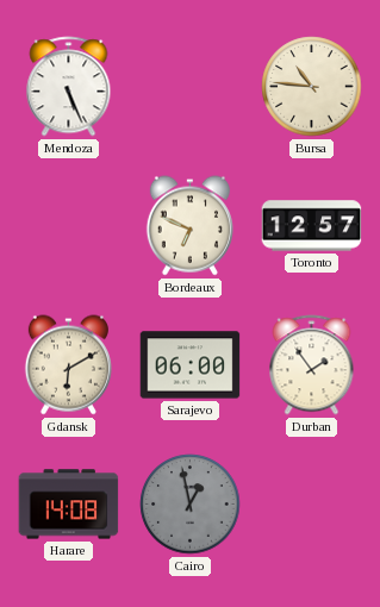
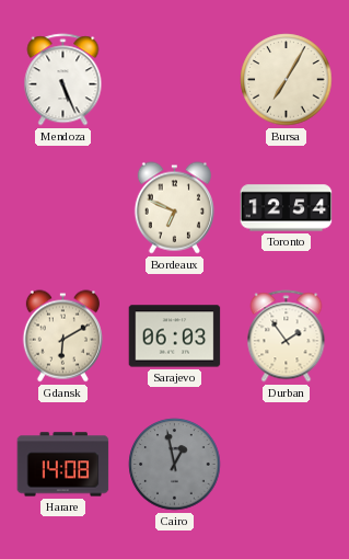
Bursa: 10:46 -> 7:05 (287, 80)
Toronto: 12:57 -> 12:54 (287, 208)
Sarajevo: 06:00 -> 06:03 (175, 336)
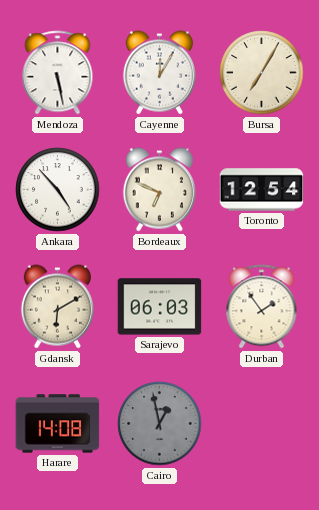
Mendoza: 5:26 -> 5:28 (58, 73)
Cayenne: none -> 12:05 (159, 73)
Ankara: none -> 4:53 (58, 190)
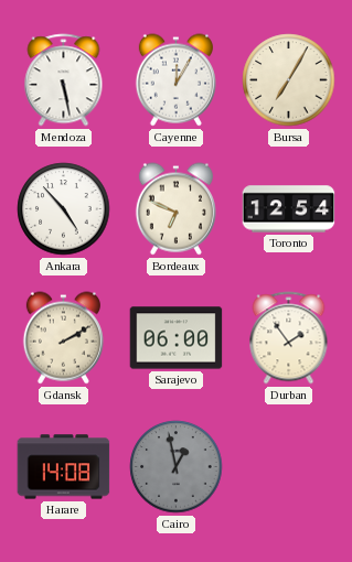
Gdansk: 6:10 -> 2:10 (63, 338)
Sarajevo: 06:03 -> 06:00 (177, 338)
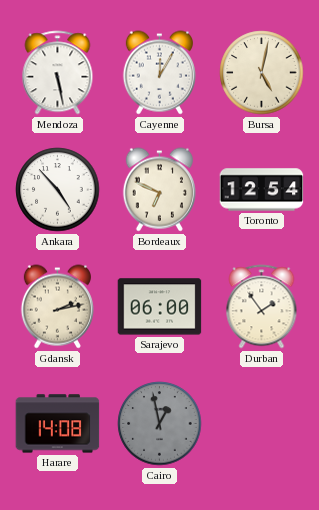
Bursa: 7:05 -> 5:02 (262, 73)
Gdansk: 2:10 -> 2:13 (57, 307)
